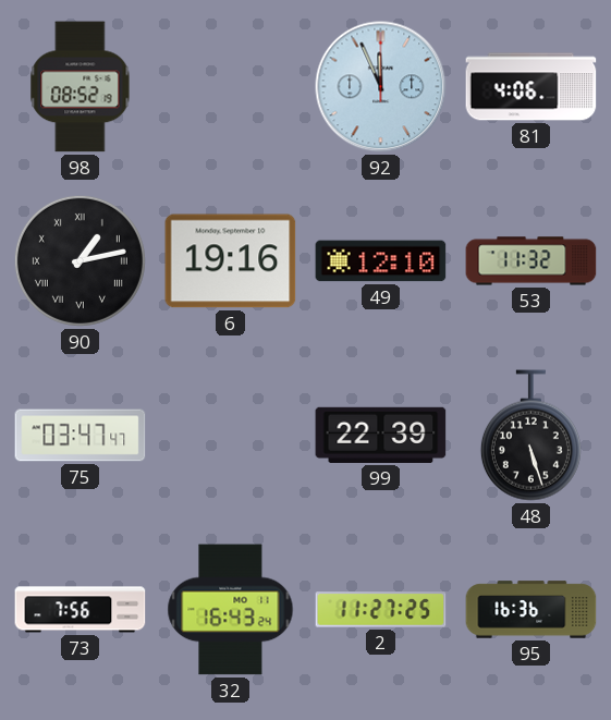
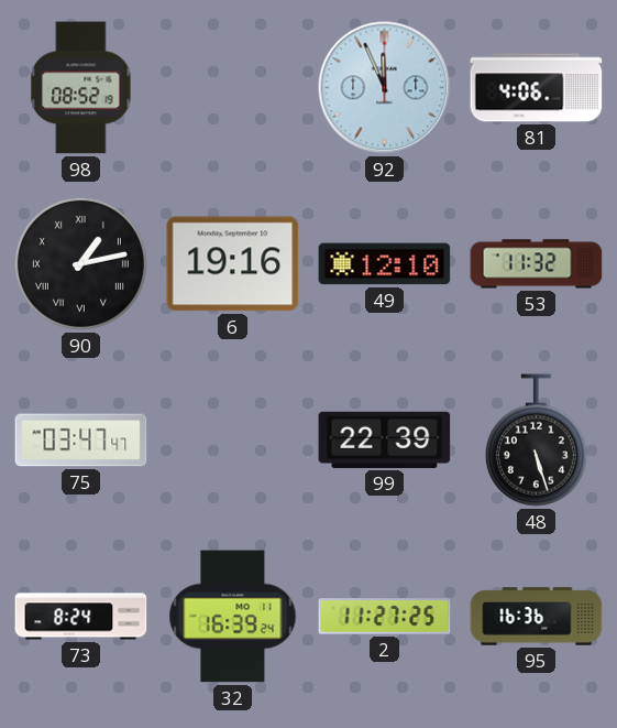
73: 7:56 -> 8:24 (81, 617)
32: 16:43 -> 16:39 (233, 617)
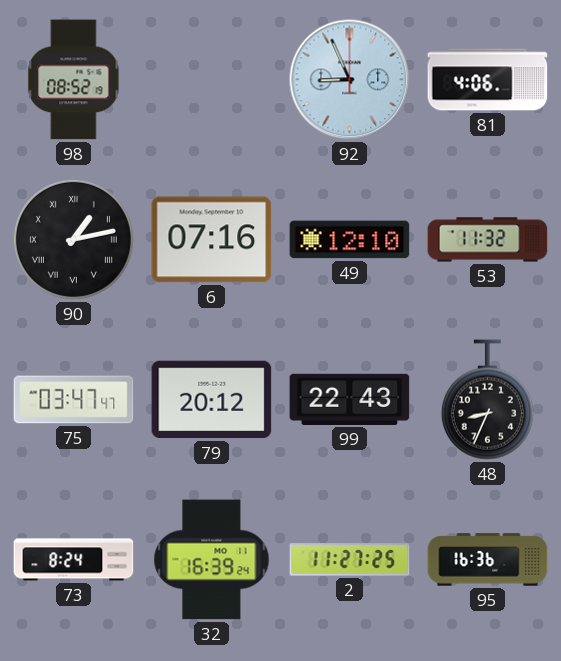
92: 11:56 -> 8:56 (350, 80)
6: 19:16 -> 07:16 (212, 240)
79: none -> 20:12 (212, 400)
99: 22:39 -> 22:43 (350, 399)
48: 5:27 -> 8:34 (487, 400)
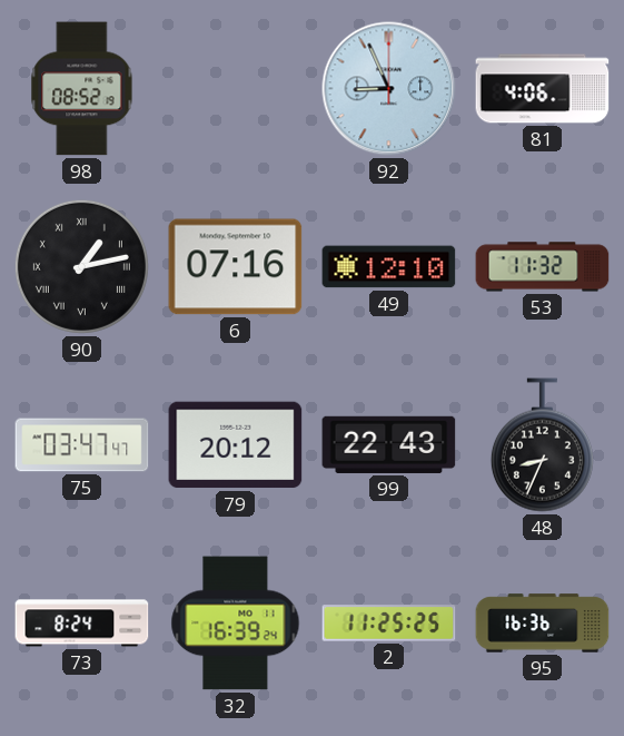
2: 11:27 -> 11:25 (389, 624)
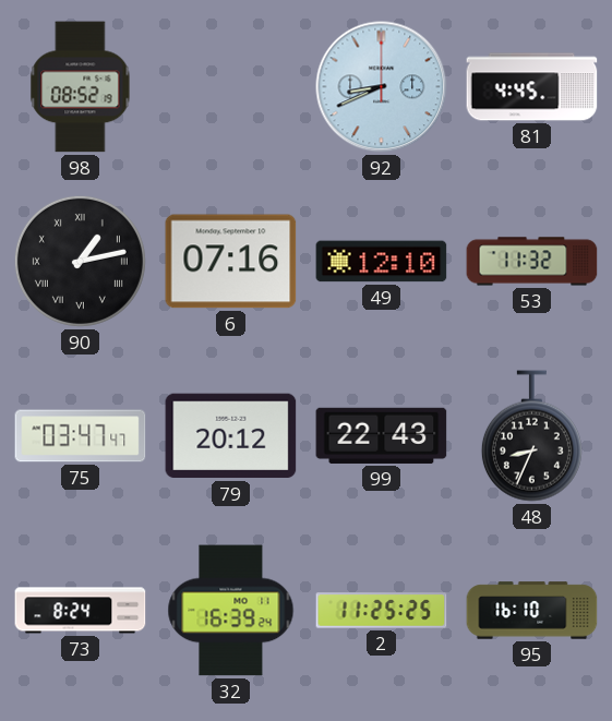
92: 8:56 -> 8:41 (382, 87)
81: 4:06 -> 4:45 (532, 87)
95: 16:36 -> 16:10 (532, 611)
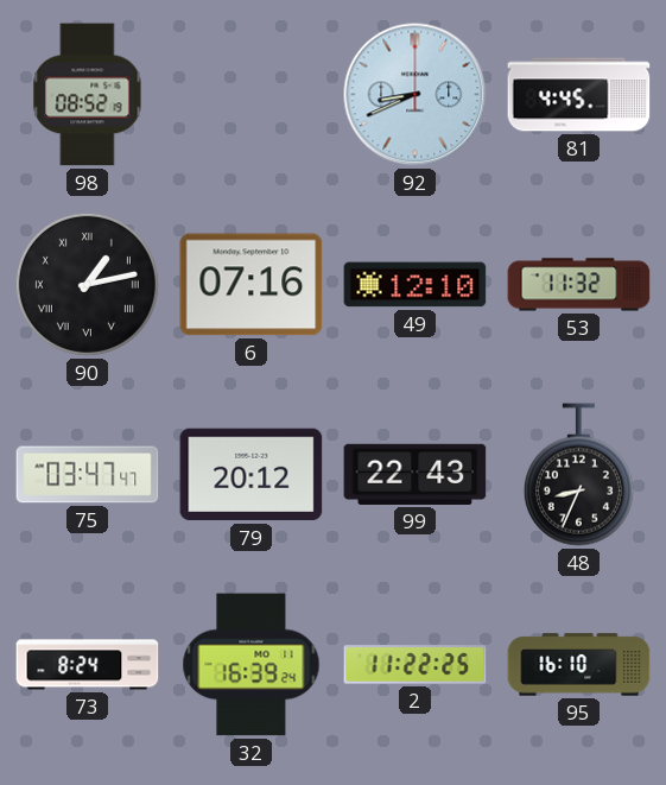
2: 11:25 -> 11:22 (416, 665)
